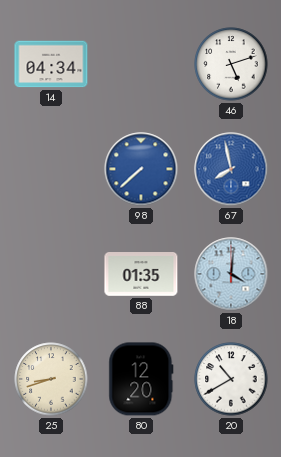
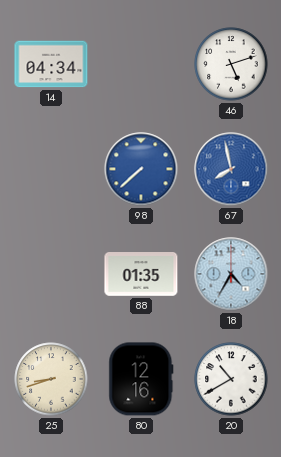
18: 4:01 -> 4:35 (231, 274)
80: 12:20 -> 12:16 (141, 379)
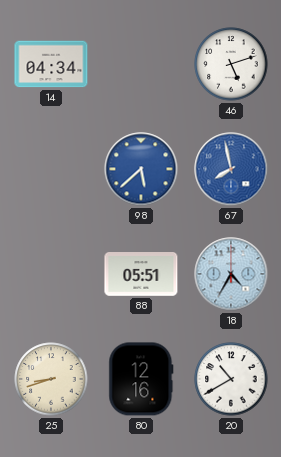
98: 7:38 -> 5:38 (141, 169)
88: 01:35 -> 05:51 (141, 274)
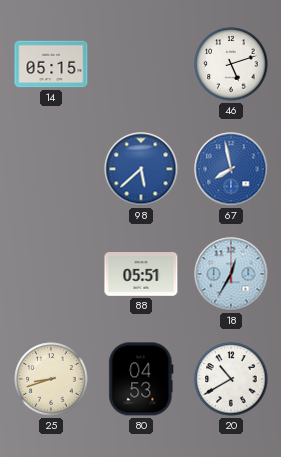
14: 04:34 -> 05:15 (51, 64)
18: 4:35 -> 12:35 (231, 274)
80: 12:16 -> 04:53 (141, 379)
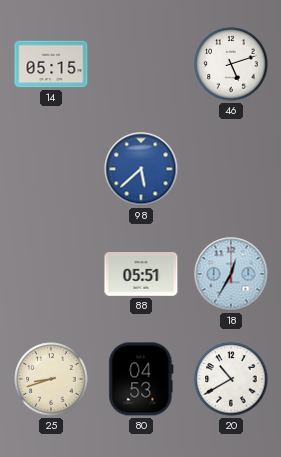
67: 7:58 -> none (231, 169)
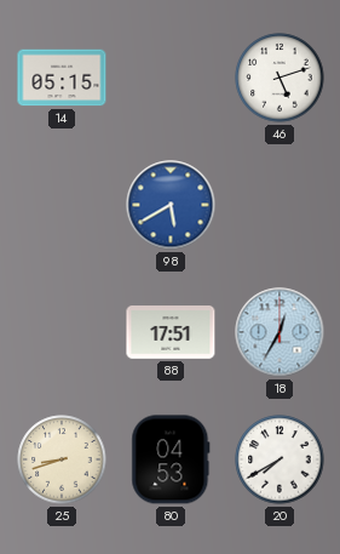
98: 5:38 -> 5:40 (171, 205)
88: 05:51 -> 17:51 (171, 332)
20: 10:40 -> 7:40 (280, 459)
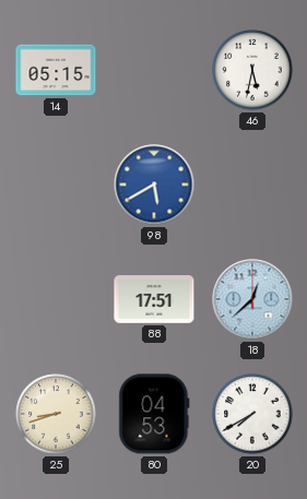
46: 5:12 -> 5:32 (252, 70)
18: 12:35 -> 12:38 (252, 299)
